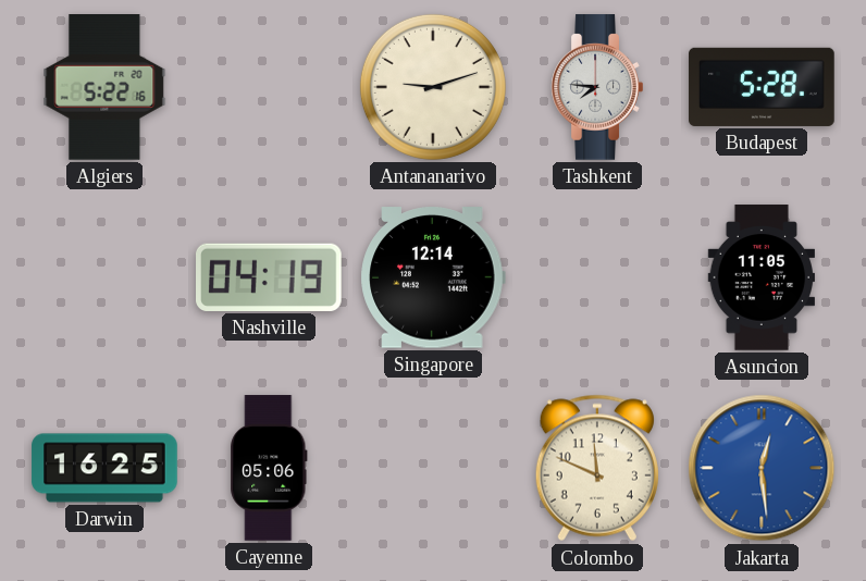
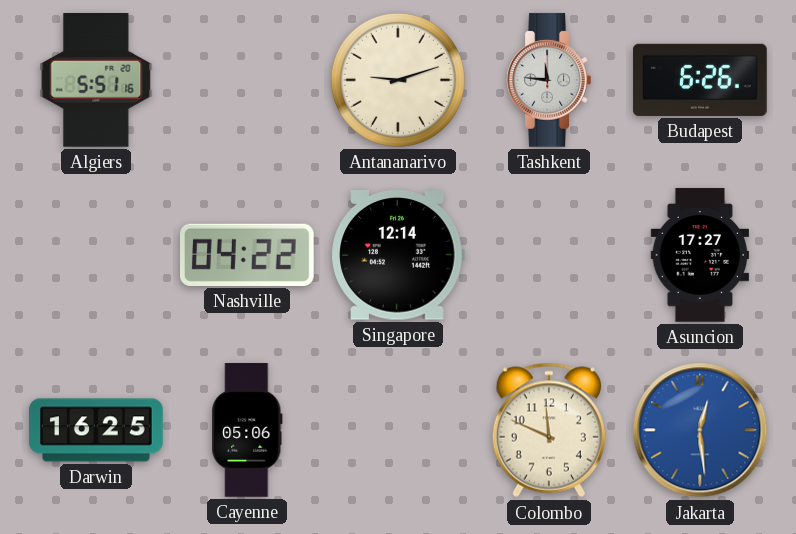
Algiers: 5:22 -> 5:51 (96, 80)
Tashkent: 7:46 -> 11:46 (549, 80)
Budapest: 5:28 -> 6:26 (700, 80)
Nashville: 04:19 -> 04:22 (248, 255)
Asuncion: 11:05 -> 17:27 (699, 255)
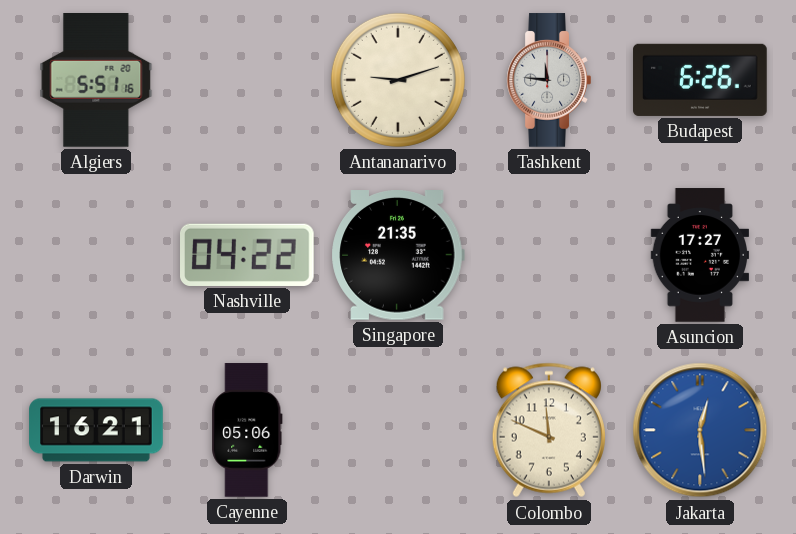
Singapore: 12:14 -> 21:35 (398, 255)
Darwin: 16:25 -> 16:21 (96, 430)
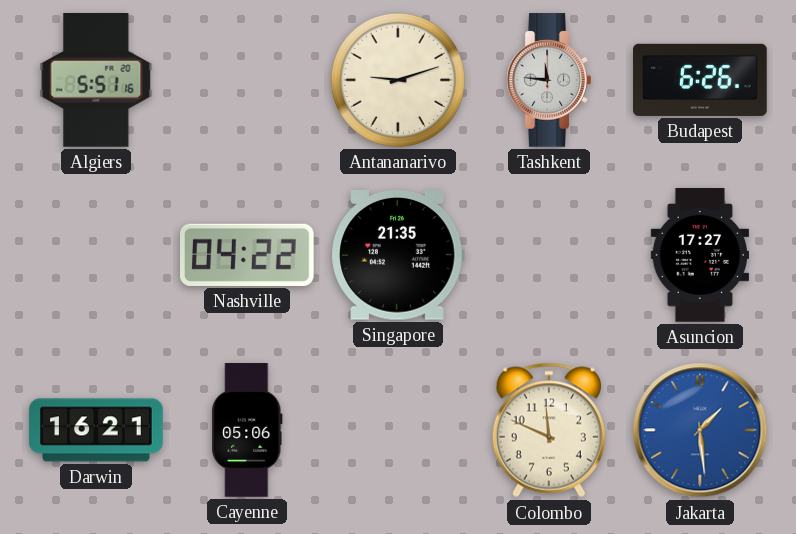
Jakarta: 12:29 -> 1:29 (700, 430)
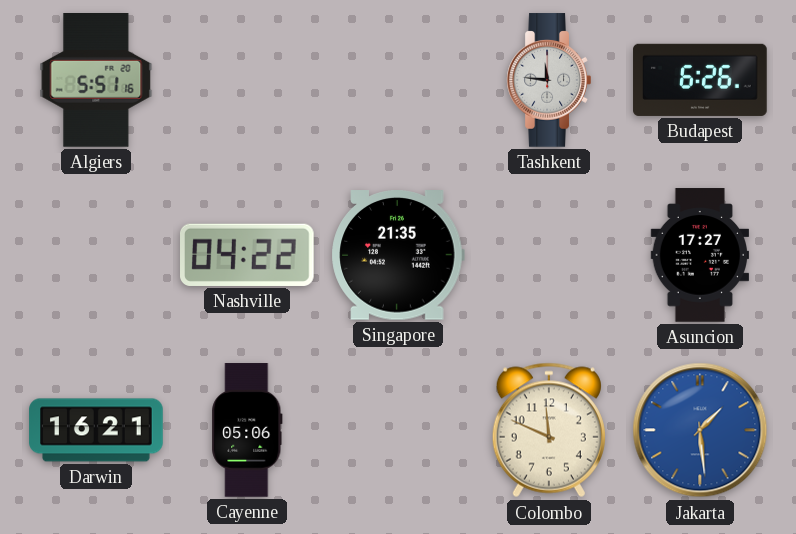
Antananarivo: 9:12 -> none (398, 80)
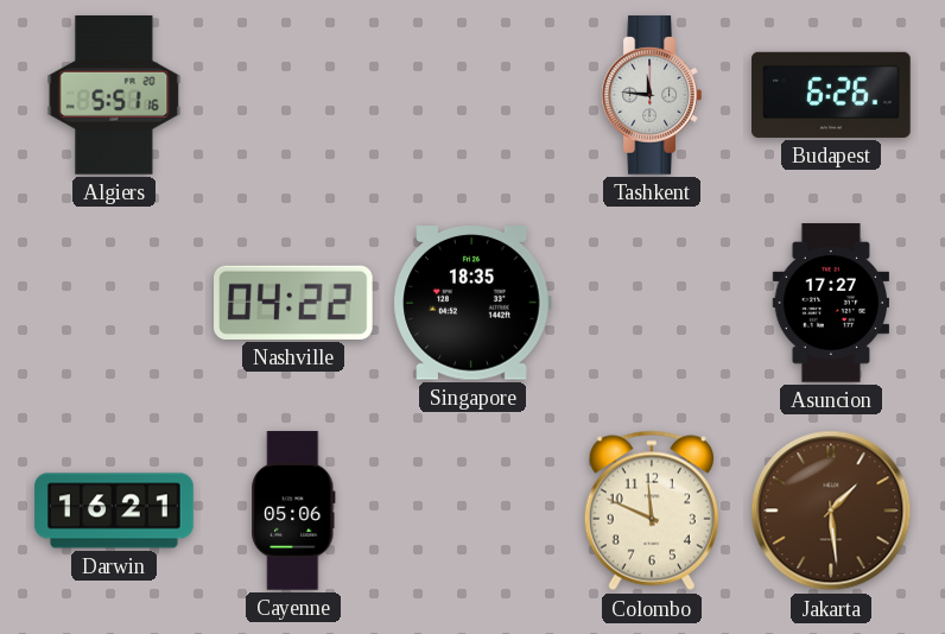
Singapore: 21:35 -> 18:35 (472, 303)
Jakarta dial: blue -> brown (831, 511)
